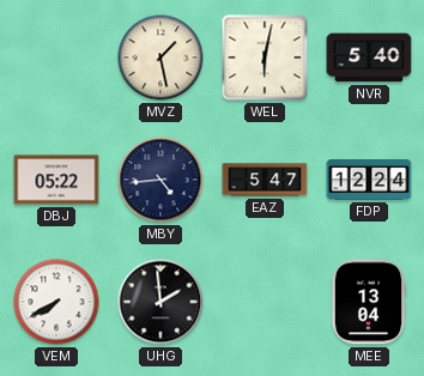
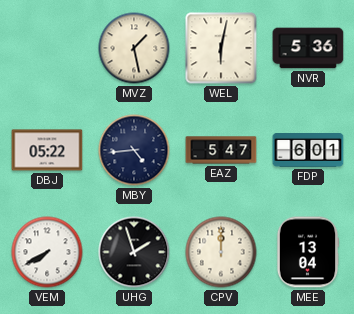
NVR: 5:40 -> 5:36 (308, 48)
FDP: 12:24 -> 6:01 (308, 151)
UHG: 1:59 -> 1:57 (134, 252)
CPV: none -> 12:00 (221, 252)
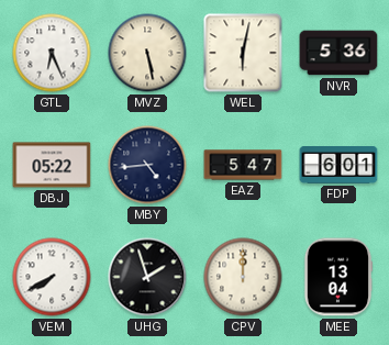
GTL: none -> 6:26 (52, 53)
MVZ: 1:28 -> 5:28 (147, 53)
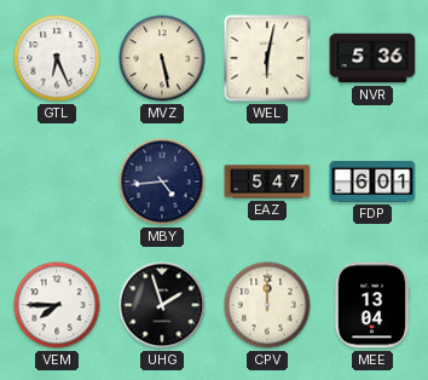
DBJ: 05:22 -> none (52, 165)
VEM: 7:40 -> 7:45 (57, 305)
